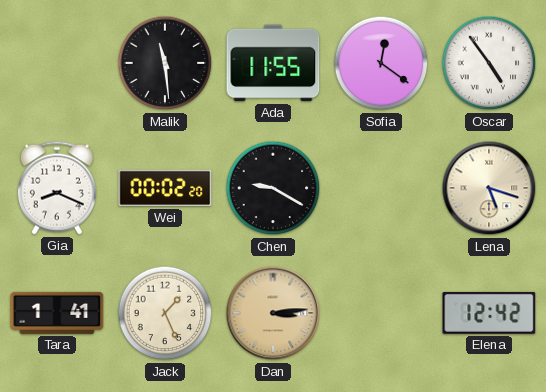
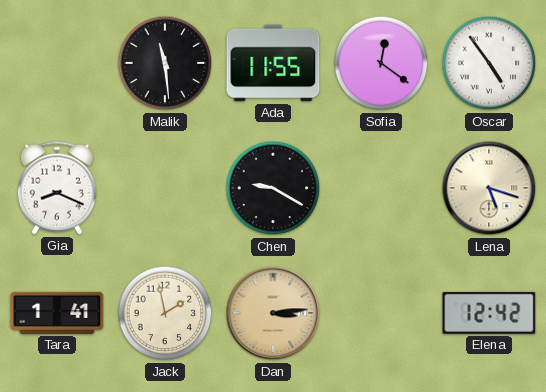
Wei: 00:02 -> none (165, 188)
Jack: 1:26 -> 1:58 (165, 313)
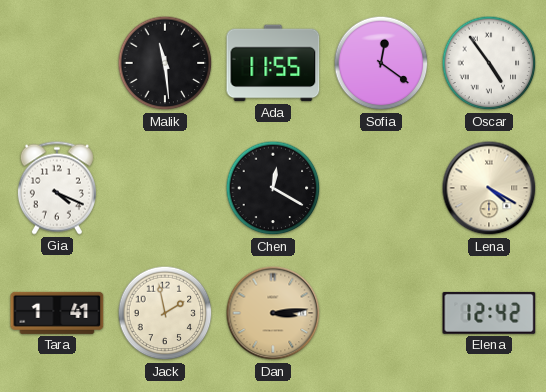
Gia: 8:19 -> 4:19 (57, 188)
Chen: 9:20 -> 12:20 (273, 188)
Lena: 5:18 -> 4:20 (489, 188)
